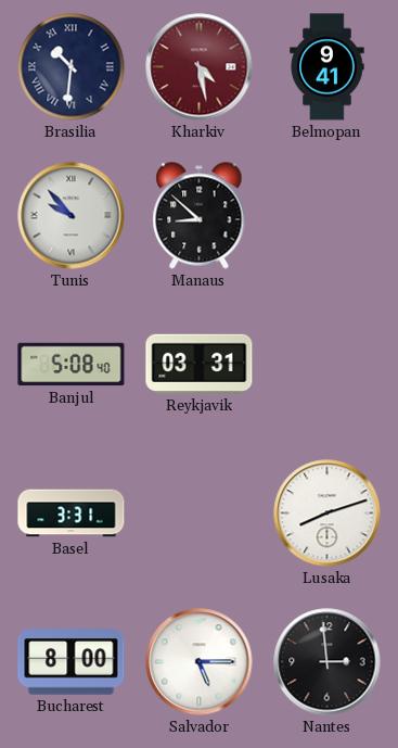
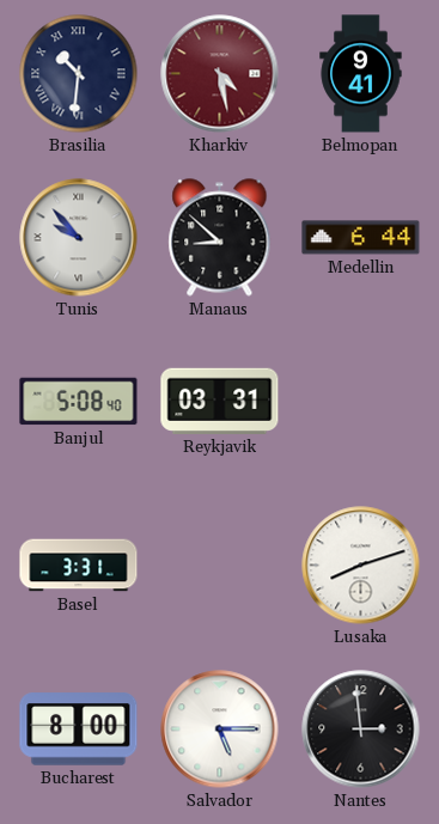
Medellin: none -> 6:44 (361, 238)
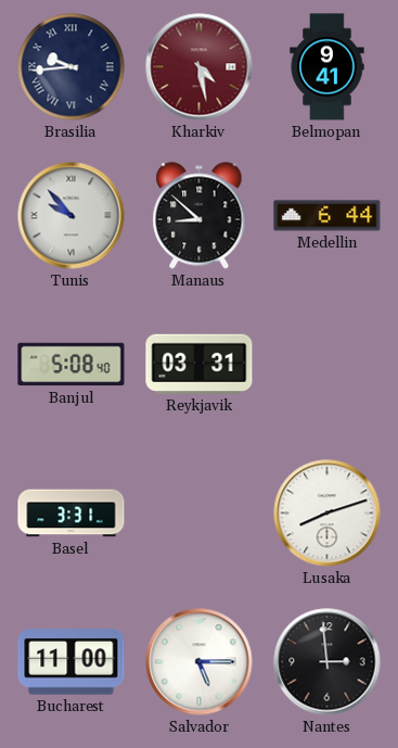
Brasilia: 10:31 -> 9:44 (72, 67)
Bucharest: 8:00 -> 11:00 (72, 662)
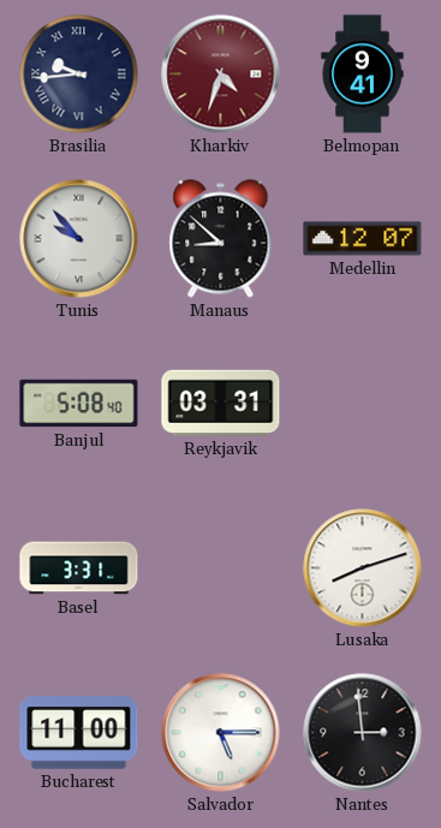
Kharkiv: 4:28 -> 4:33 (221, 75)
Medellin: 6:44 -> 12:07 (363, 239)
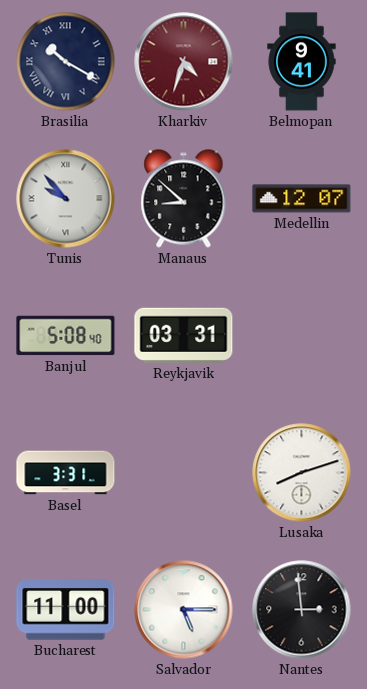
Brasilia: 9:44 -> 10:20 (66, 62)
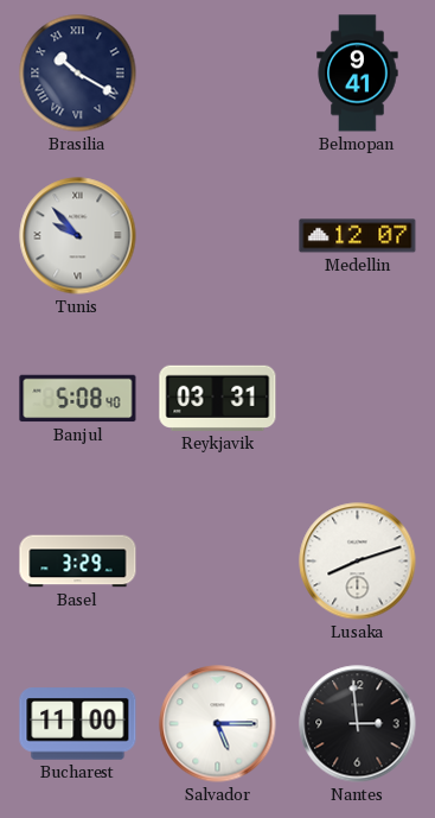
Kharkiv: 4:33 -> none (184, 62)
Manaus: 8:52 -> none (184, 199)
Basel: 3:31 -> 3:29 (78, 562)
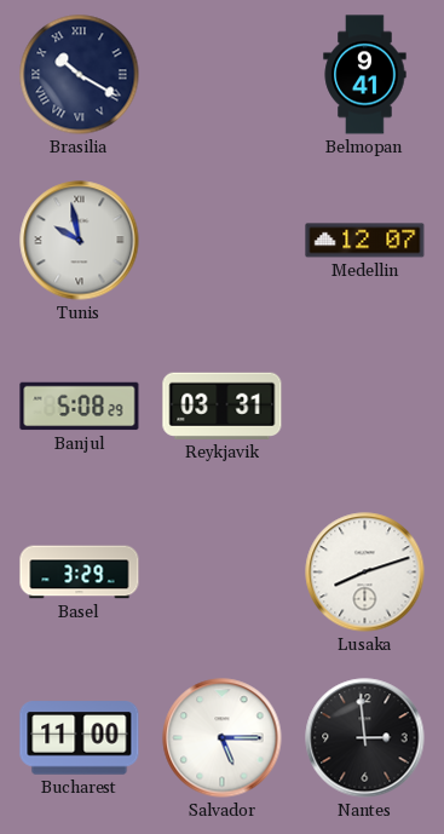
Tunis: 9:53 -> 9:58 (80, 241)
Banjul: 5:08:40 -> 5:08:29 (80, 407)
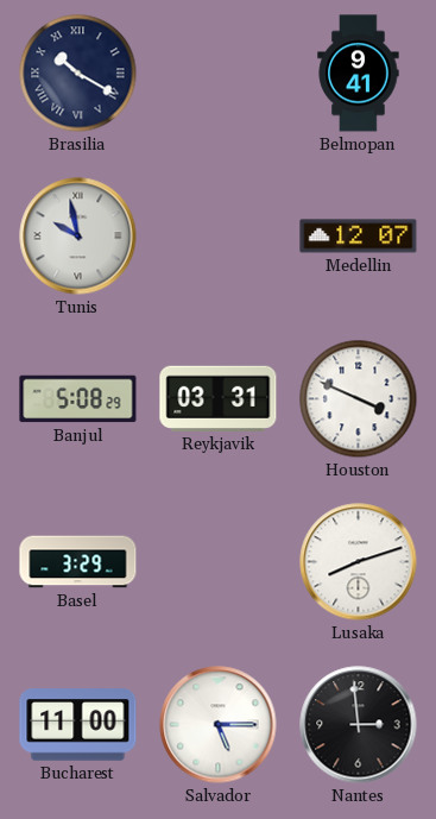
Houston: none -> 3:49 (359, 399)
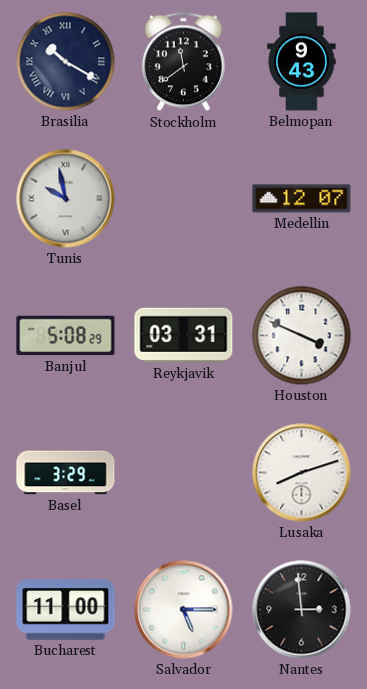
Stockholm: none -> 11:39 (183, 62)
Belmopan: 9:41 -> 9:43 (302, 62)
